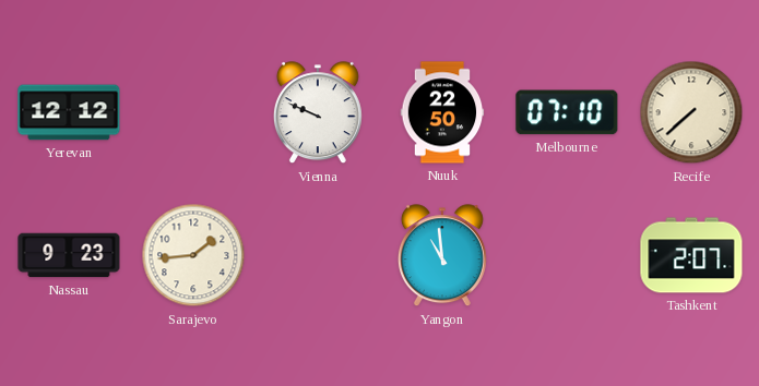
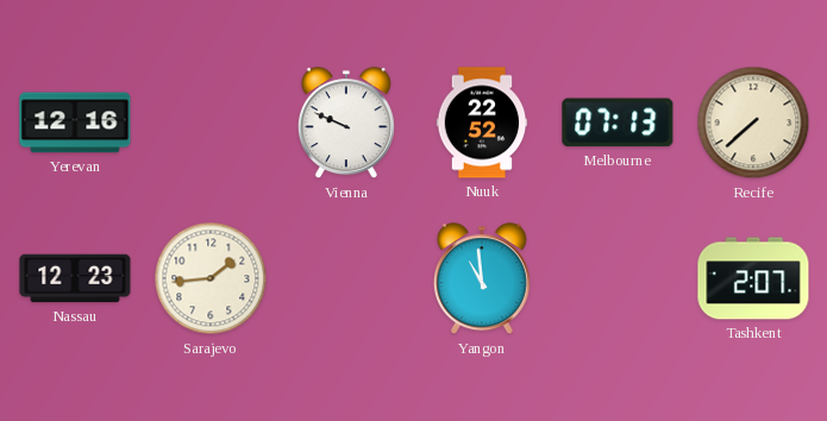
Yerevan: 12:12 -> 12:16 (75, 122)
Nuuk: 22:50 -> 22:52 (482, 122)
Melbourne: 07:10 -> 07:13 (618, 122)
Nassau: 9:23 -> 12:23 (75, 278)
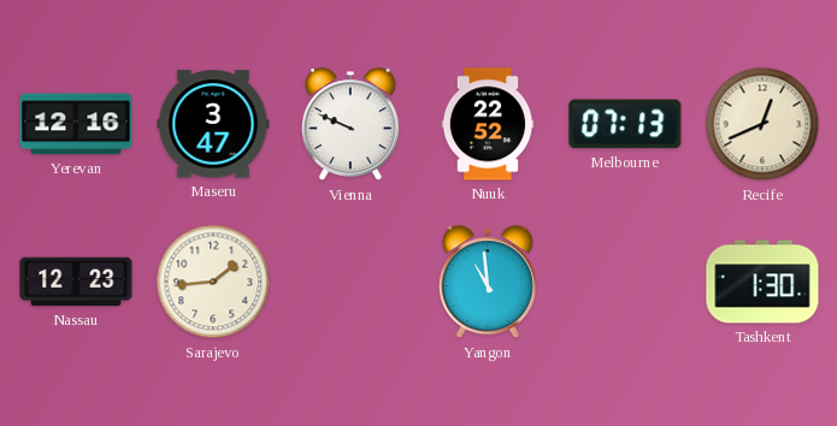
Maseru: none -> 3:47 (213, 124)
Recife: 7:38 -> 12:41 (762, 124)
Tashkent: 2:07 -> 1:30 (762, 282)
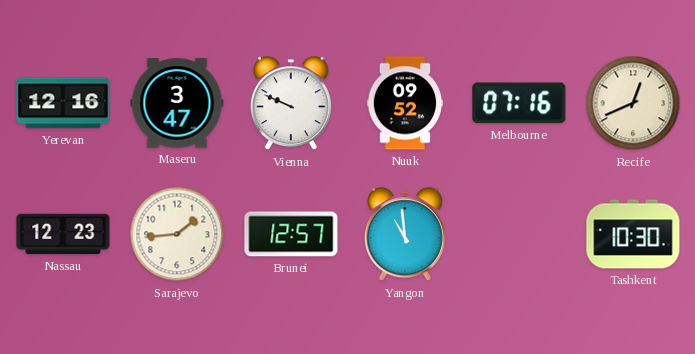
Nuuk: 22:52 -> 09:52 (405, 103)
Melbourne: 07:13 -> 07:16 (519, 103)
Brunei: none -> 12:57 (291, 234)
Tashkent: 1:30 -> 10:30 (633, 234)
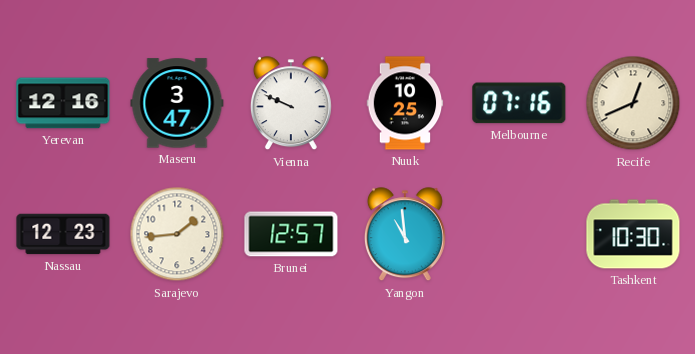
Nuuk: 09:52 -> 10:25 (405, 103)
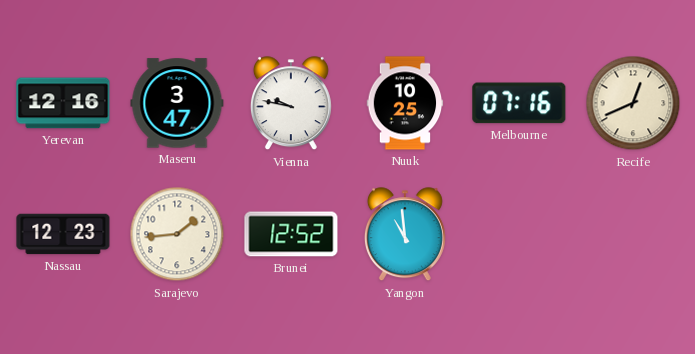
Vienna: 9:49 -> 9:47 (291, 104)
Brunei: 12:57 -> 12:52 (291, 234)
Tashkent: 10:30 -> none (633, 234)
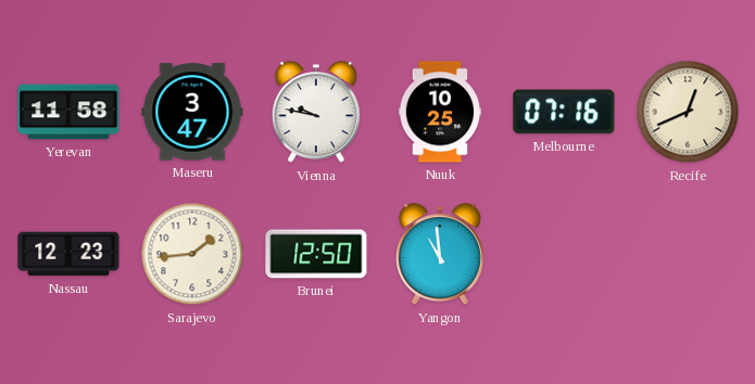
Yerevan: 12:16 -> 11:58 (68, 112)
Brunei: 12:52 -> 12:50 (316, 254)
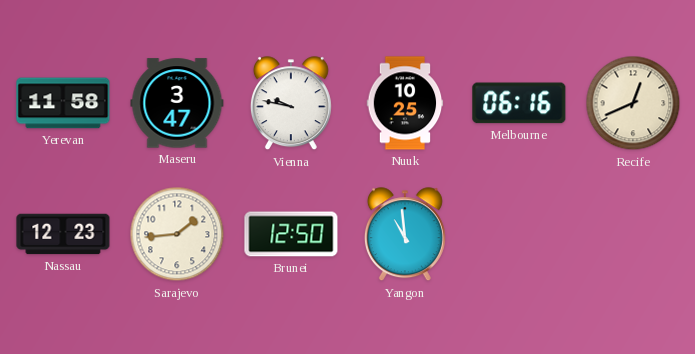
Melbourne: 07:16 -> 06:16 (519, 103)
